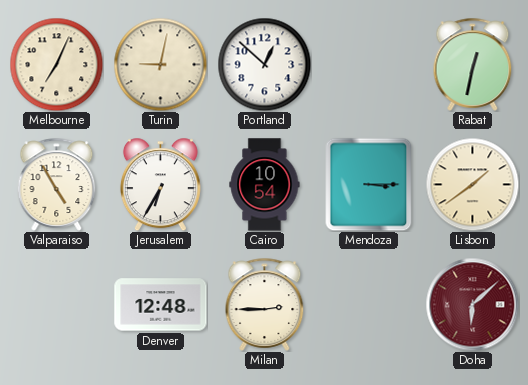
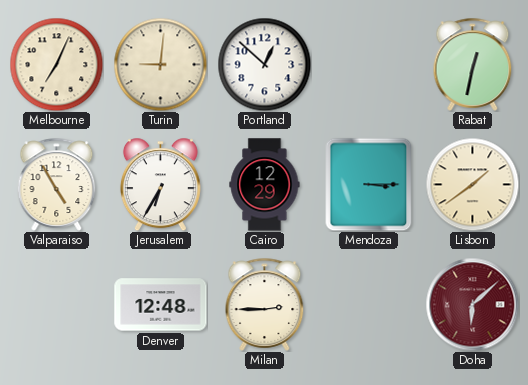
Turin: 9:02 -> 9:01 (160, 64)
Cairo: 10:54 -> 12:29 (265, 185)
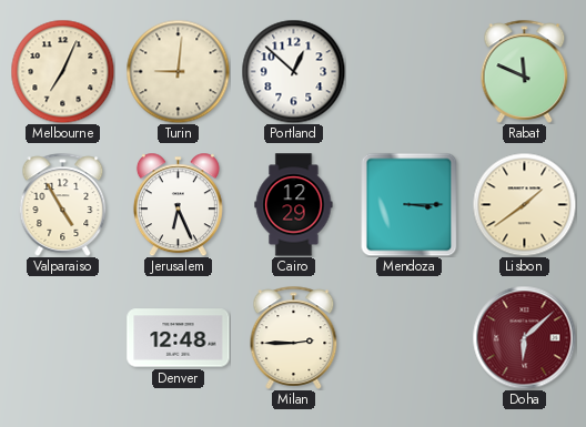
Rabat: 12:32 -> 11:49 (525, 71)
Jerusalem: 6:35 -> 6:26 (178, 204)
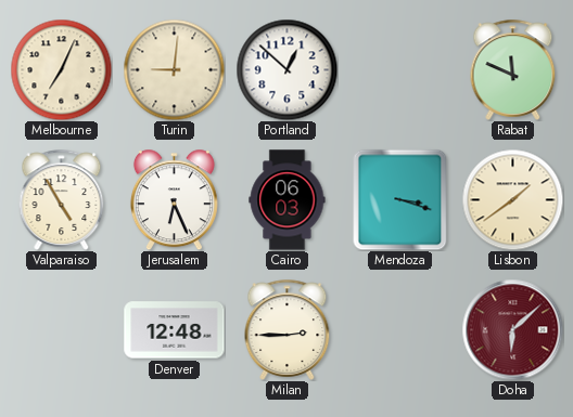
Cairo: 12:29 -> 06:03 (288, 200)
Mendoza: 3:15 -> 3:18 (400, 199)
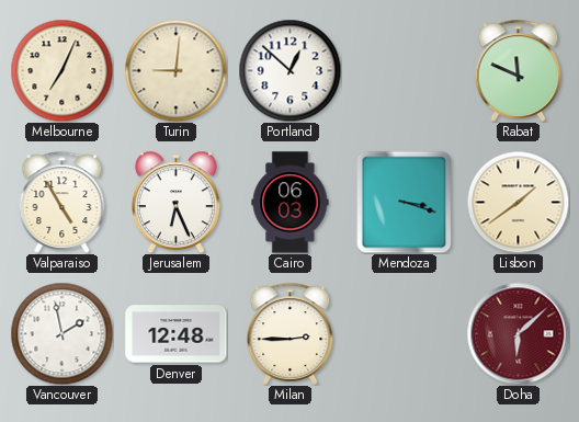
Vancouver: none -> 1:58 (61, 333)
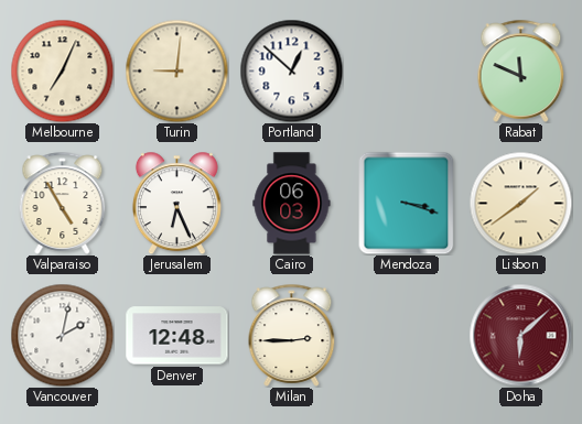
Vancouver: 1:58 -> 2:02 (62, 335)
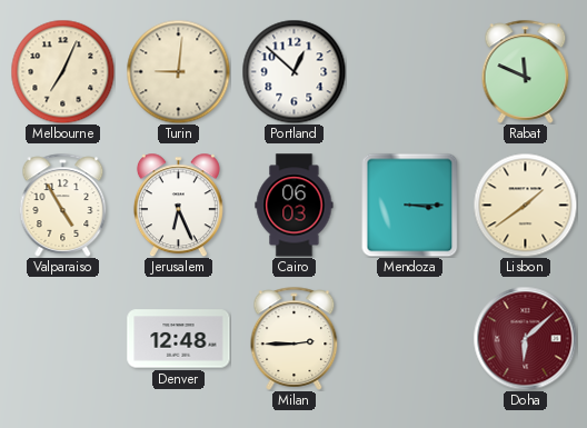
Mendoza: 3:18 -> 3:15 (410, 205)
Vancouver: 2:02 -> none (62, 335)
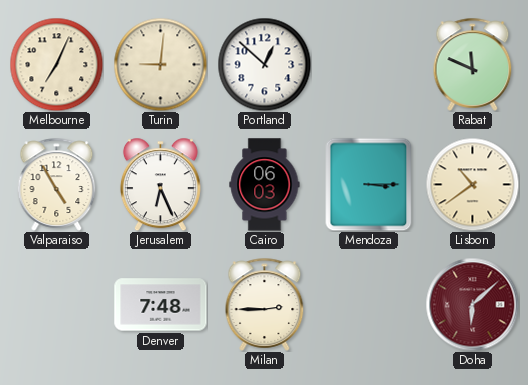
Lisbon: 1:39 -> 10:39 (472, 184)
Denver: 12:48 -> 7:48 (161, 305)
